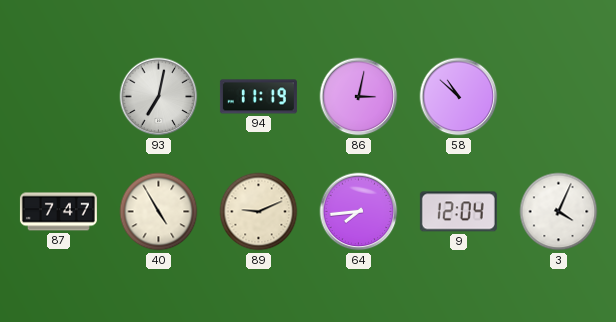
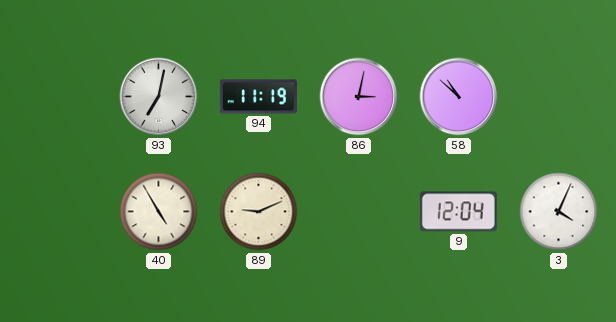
87: 7:47 -> none (58, 212)
64: 7:44 -> none (359, 212)
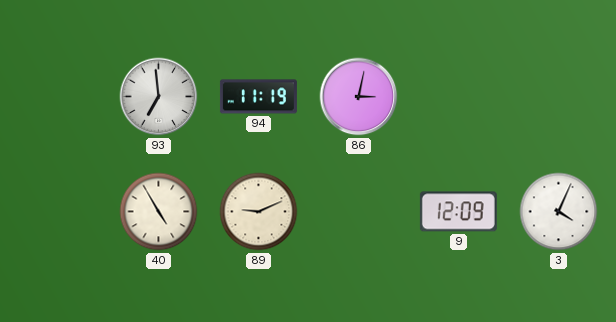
93: 7:02 -> 6:59 (159, 97)
58: 10:52 -> none (459, 97)
9: 12:04 -> 12:09 (458, 212)
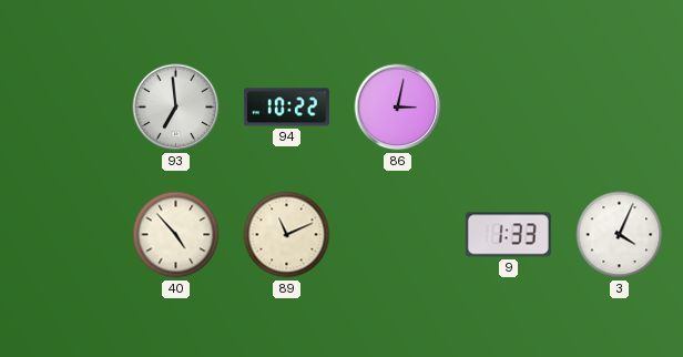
94: 11:19 -> 10:22 (286, 108)
40: 4:55 -> 4:53 (176, 235)
89: 9:11 -> 11:11 (287, 235)
9: 12:09 -> 1:33 (508, 235)
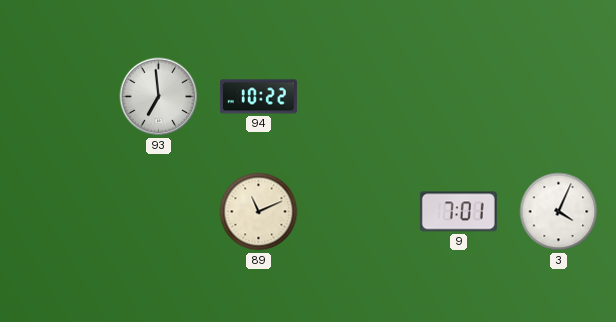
86: 3:02 -> none (398, 108)
40: 4:53 -> none (176, 235)
9: 1:33 -> 7:01 (458, 212)
